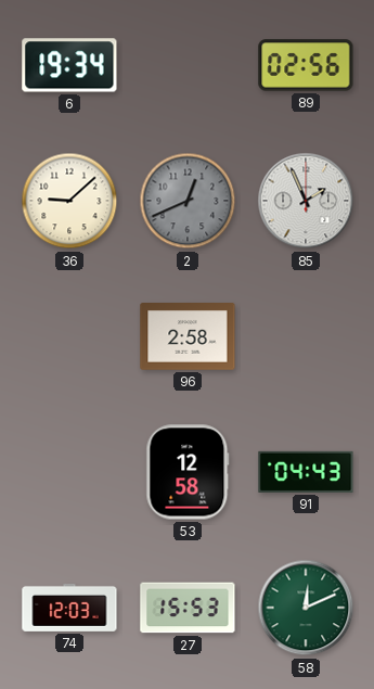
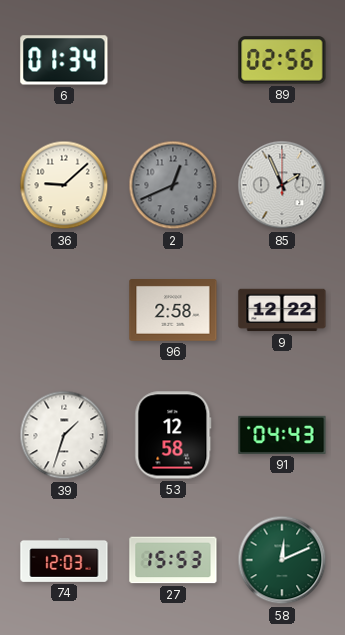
6: 19:34 -> 01:34 (64, 60)
9: none -> 12:22 (282, 310)
39: none -> 1:33 (64, 435)
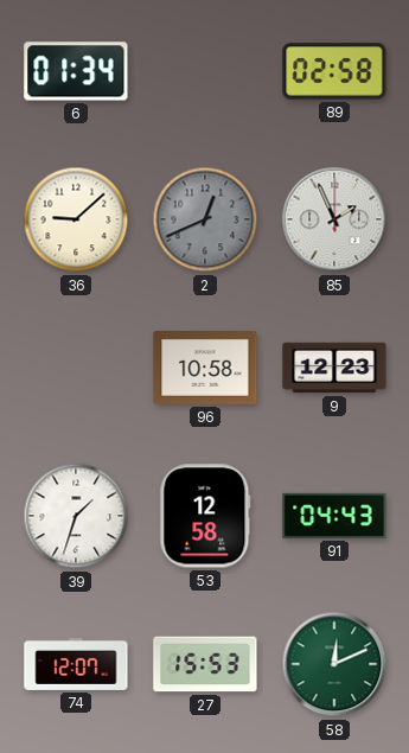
89: 02:56 -> 02:58 (334, 71)
96: 2:58 -> 10:58 (205, 369)
9: 12:22 -> 12:23 (334, 368)
74: 12:03 -> 12:07 (76, 664)
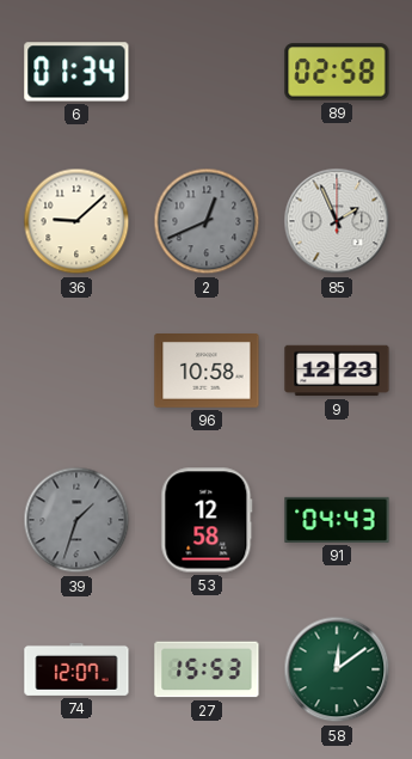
39 dial: white -> grey (76, 520)
58: 12:11 -> 12:09 (337, 669)
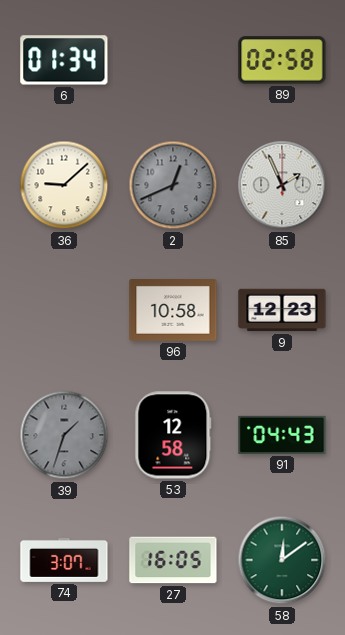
74: 12:07 -> 3:07 (64, 560)
27: 15:53 -> 16:05 (173, 560)
